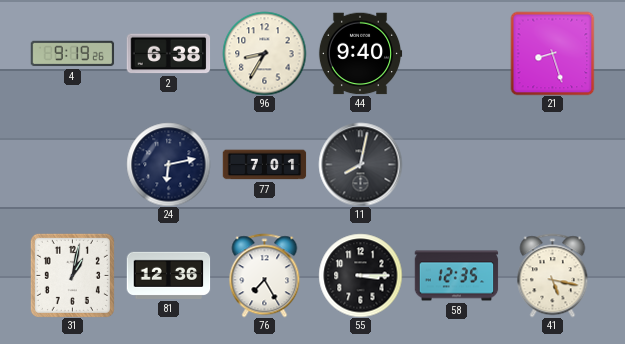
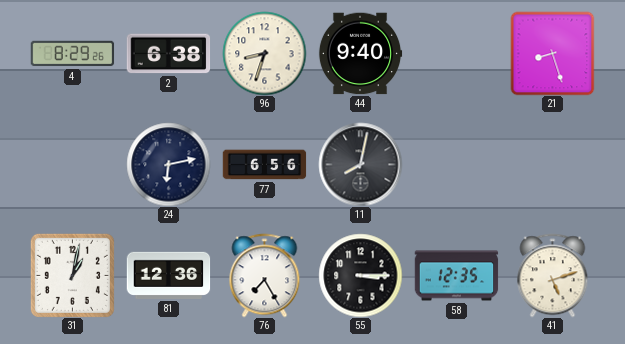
4: 9:19 -> 8:29 (72, 54)
96: 8:35 -> 8:33 (264, 53)
77: 7:01 -> 6:56 (264, 165)
41: 5:17 -> 5:12 (553, 275)
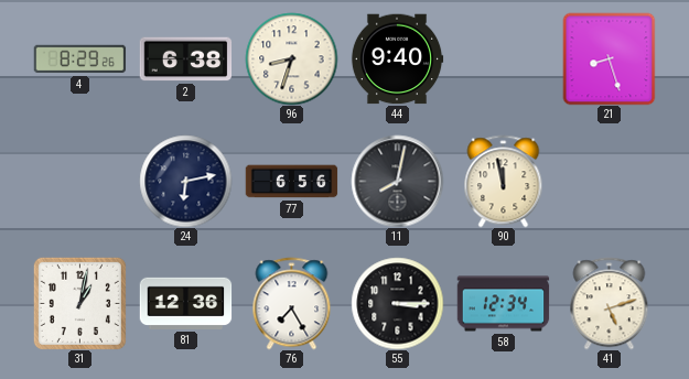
90: none -> 11:58 (504, 181)
58: 12:35 -> 12:34 (503, 304)
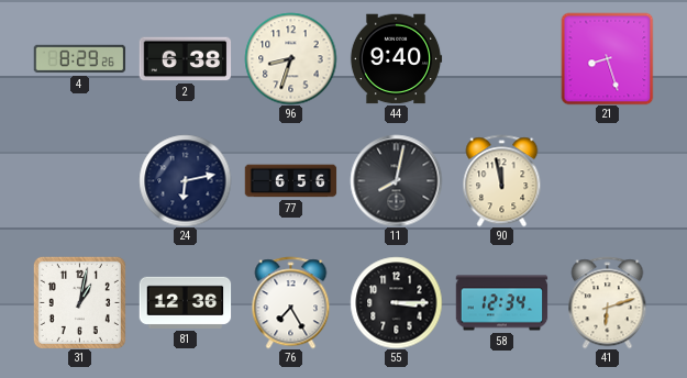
41: 5:12 -> 6:12 (608, 302)
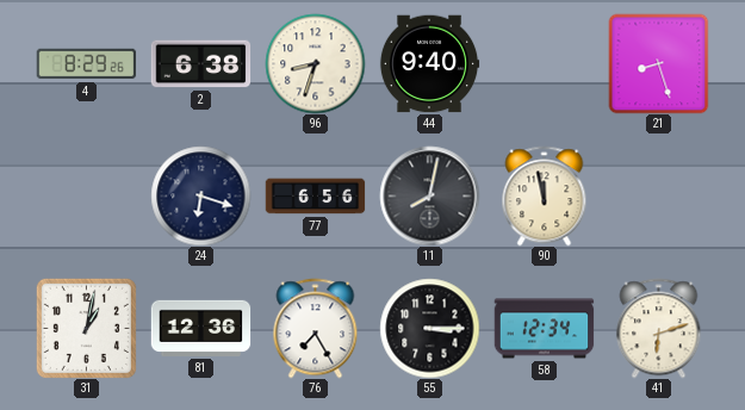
24: 6:13 -> 6:18 (200, 195)
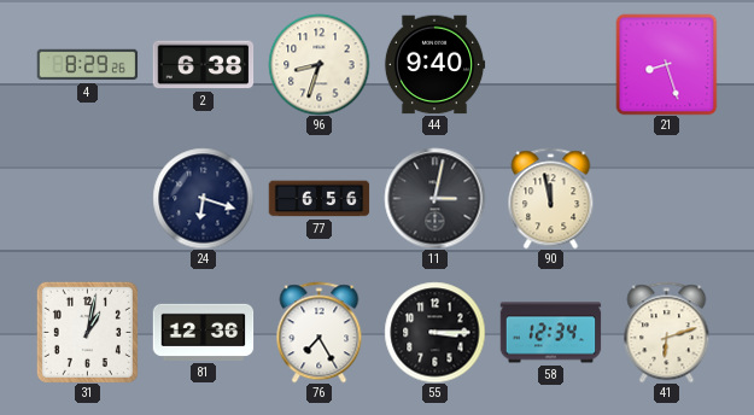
11: 8:02 -> 3:02 (434, 198)
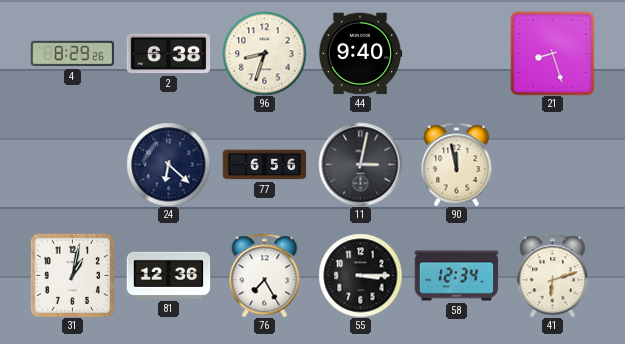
24: 6:18 -> 6:22 (168, 164)
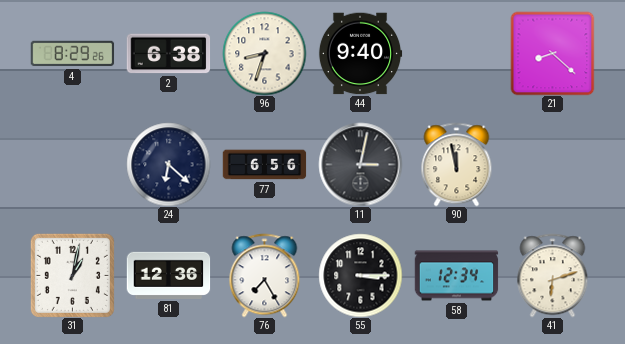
21: 8:27 -> 8:22 (552, 53)
